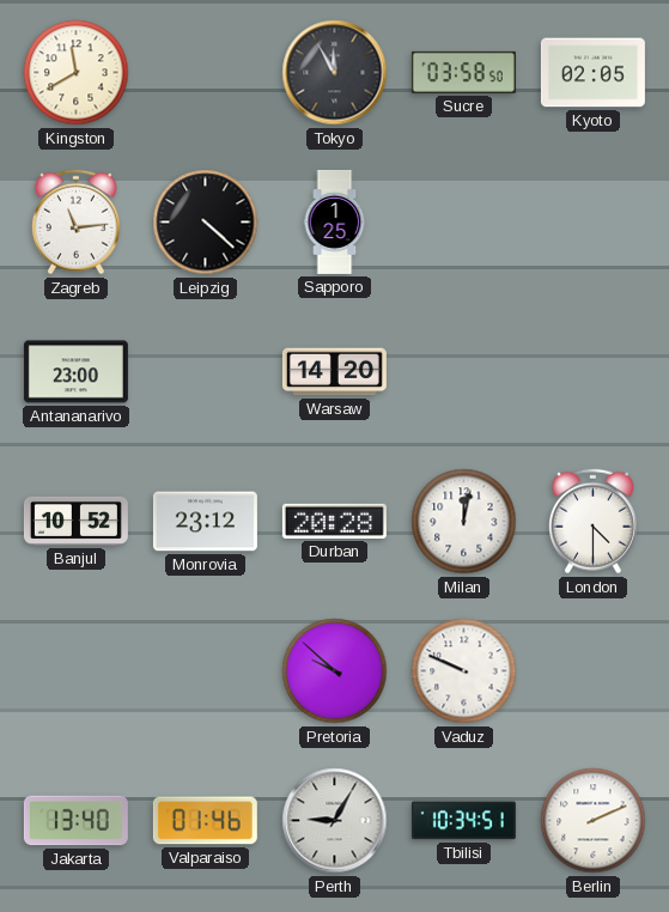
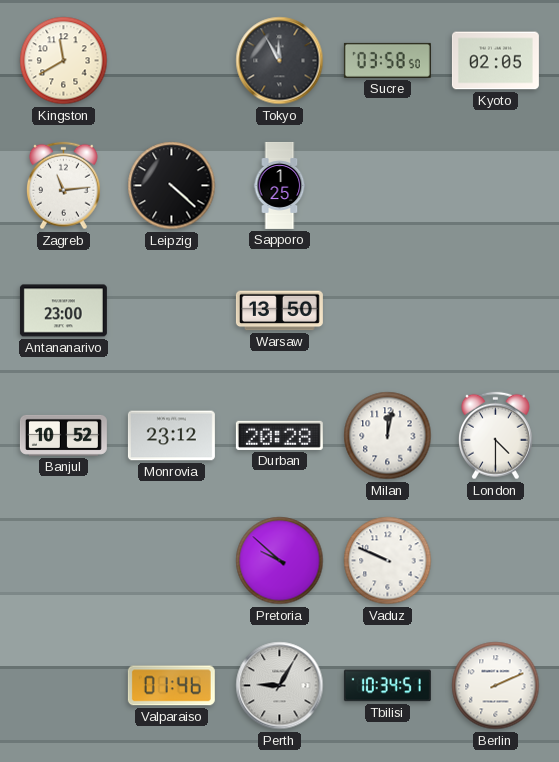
Warsaw: 14:20 -> 13:50 (279, 311)
Jakarta: 13:40 -> none (75, 821)
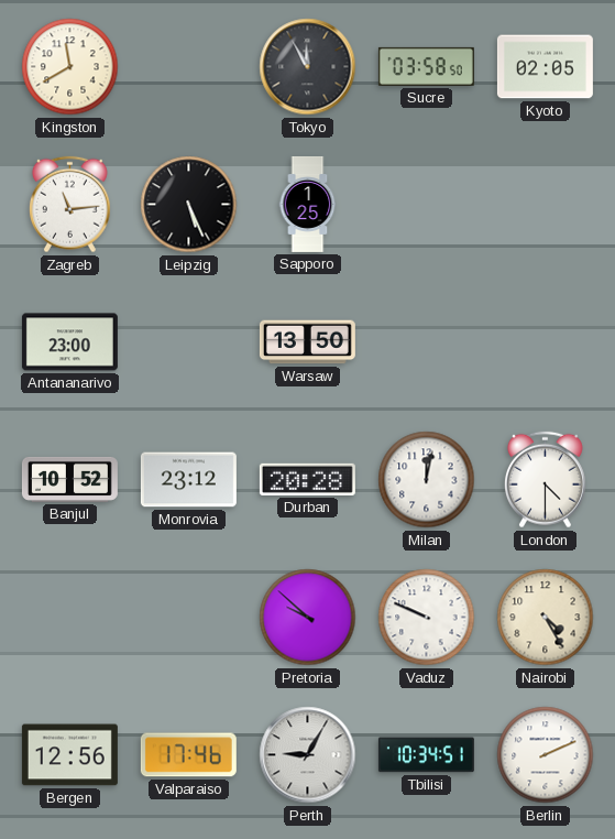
Leipzig: 4:22 -> 5:26 (189, 205)
Nairobi: none -> 4:25 (546, 618)
Bergen: none -> 12:56 (69, 755)
Valparaiso: 01:46 -> 17:46 (188, 755)
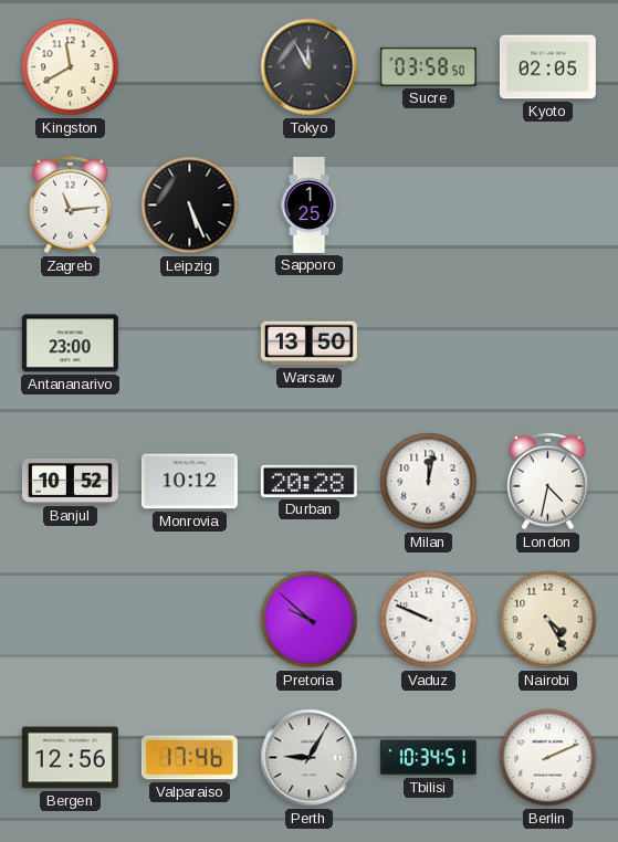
Monrovia: 23:12 -> 10:12 (189, 482)
London: 4:30 -> 4:32 (548, 482)
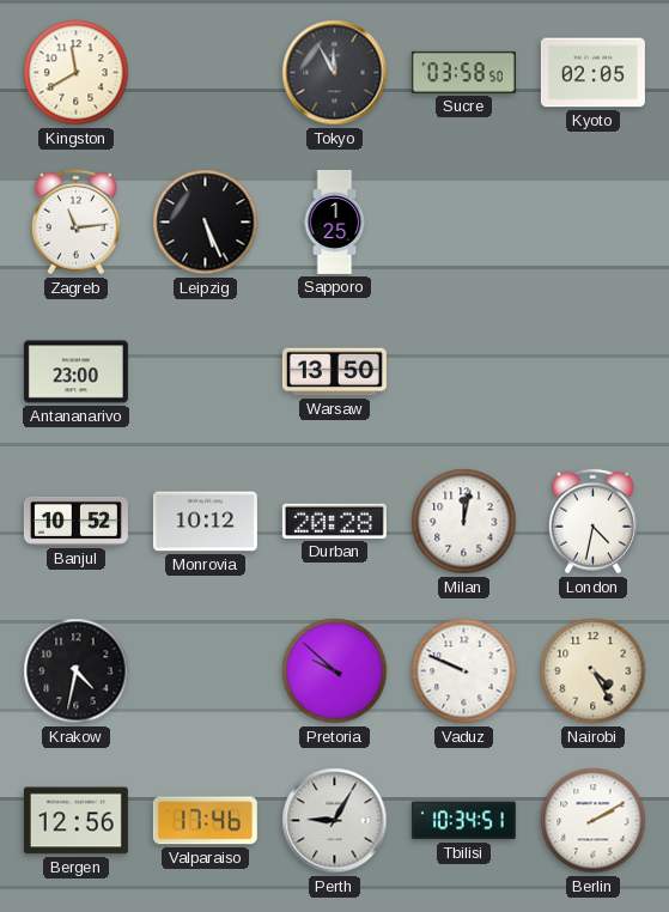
Krakow: none -> 4:32 (77, 671)
Berlin: 2:11 -> 2:10 (594, 821)
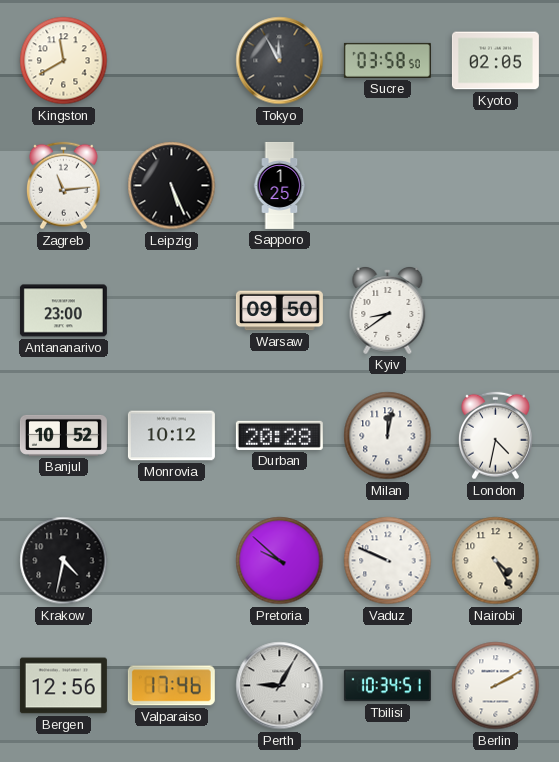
Warsaw: 13:50 -> 09:50 (279, 311)
Kyiv: none -> 8:39 (388, 311)
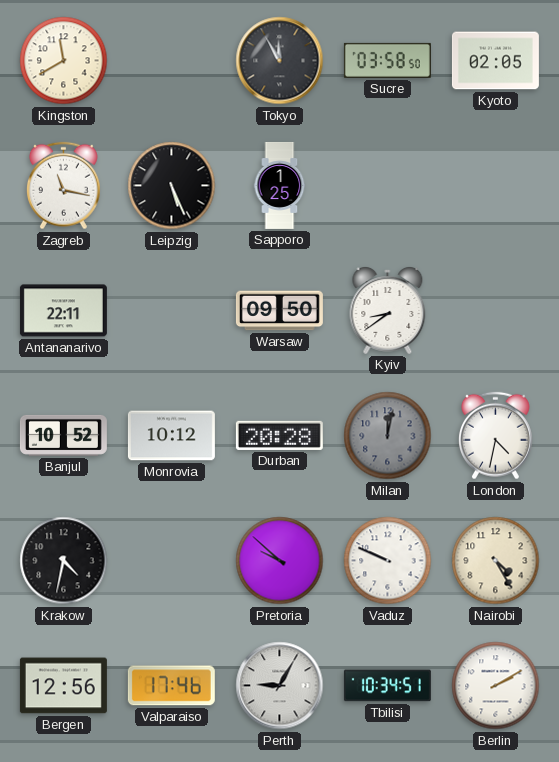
Zagreb: 11:14 -> 11:17 (64, 186)
Antananarivo: 23:00 -> 22:11 (63, 311)
Milan dial: white -> grey (388, 436)
